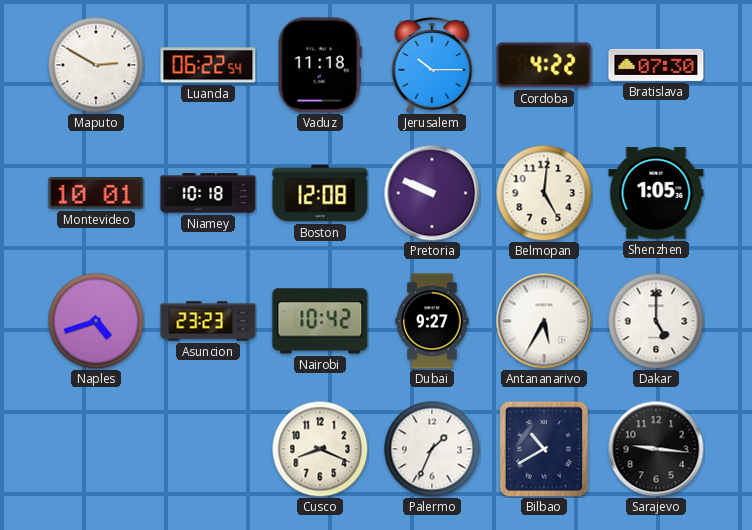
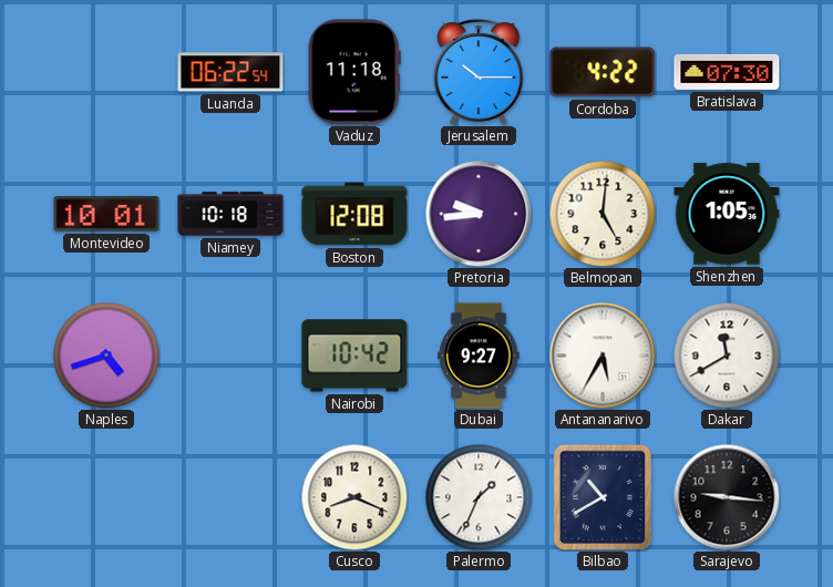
Maputo: 2:50 -> none (96, 65)
Pretoria: 9:49 -> 9:44 (479, 214)
Asuncion: 23:23 -> none (208, 321)
Dakar: 5:00 -> 11:40 (727, 356)
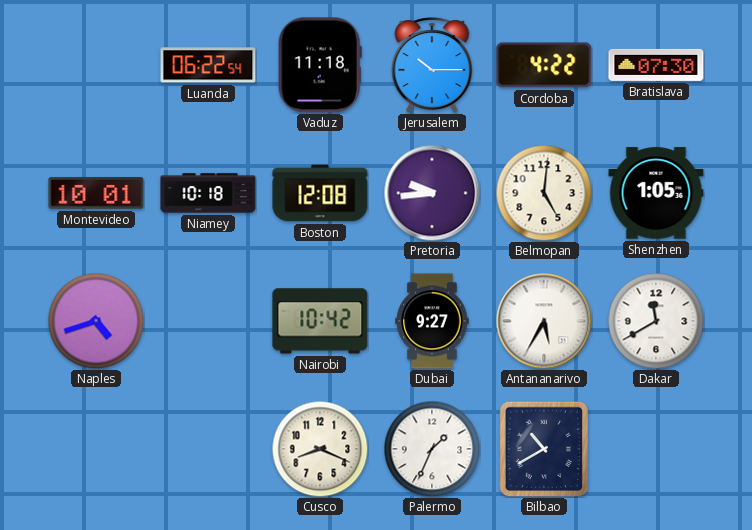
Sarajevo: 9:16 -> none (727, 497)
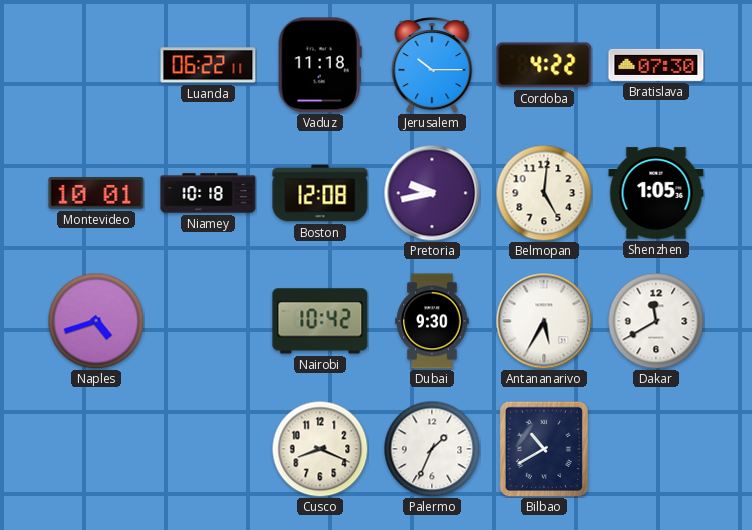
Luanda: 06:22:54 -> 06:22:11 (208, 65)
Pretoria: 9:44 -> 9:43 (432, 193)
Dubai: 9:27 -> 9:30 (432, 321)
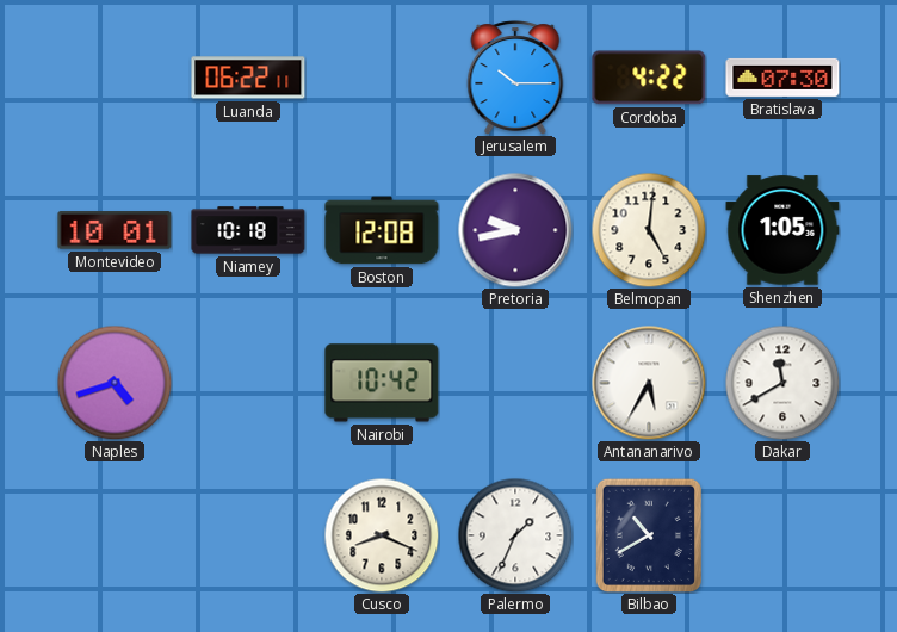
Vaduz: 11:18 -> none (320, 65)
Dubai: 9:30 -> none (432, 321)
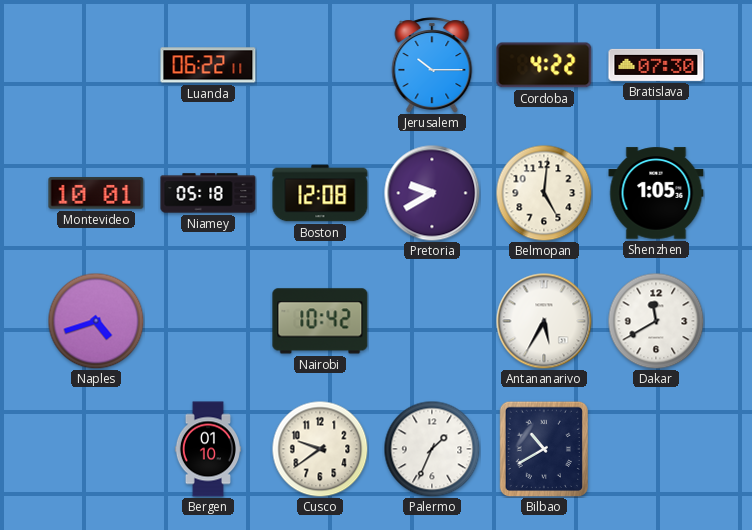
Niamey: 10:18 -> 05:18 (208, 193)
Pretoria: 9:43 -> 9:40 (432, 193)
Bergen: none -> 01:10 (208, 449)
Cusco: 8:19 -> 9:39 (320, 449)
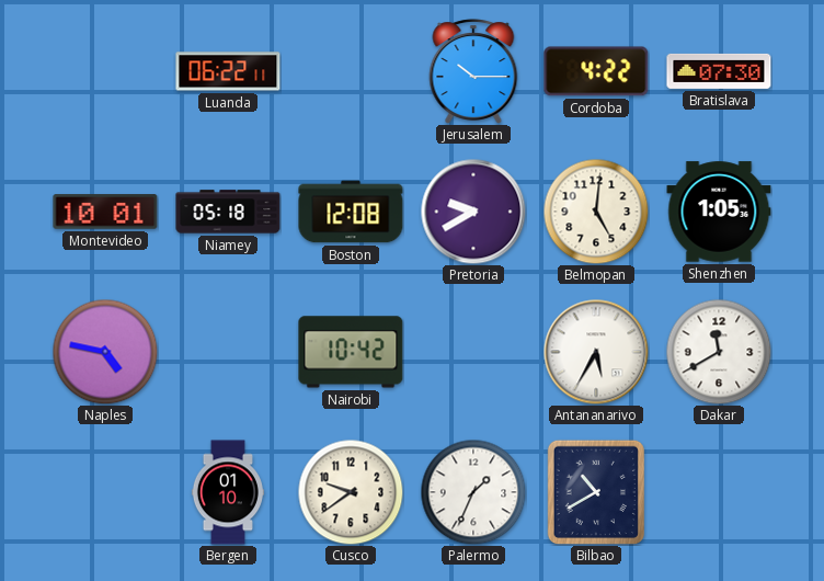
Naples: 4:42 -> 4:47 (105, 352)
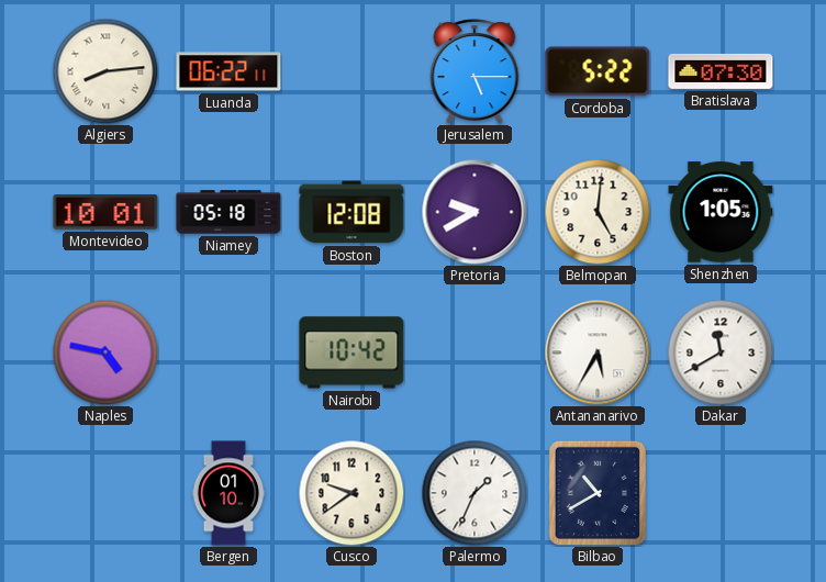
Algiers: none -> 8:14 (105, 71)
Jerusalem: 10:15 -> 5:15 (475, 71)
Cordoba: 4:22 -> 5:22 (598, 71)
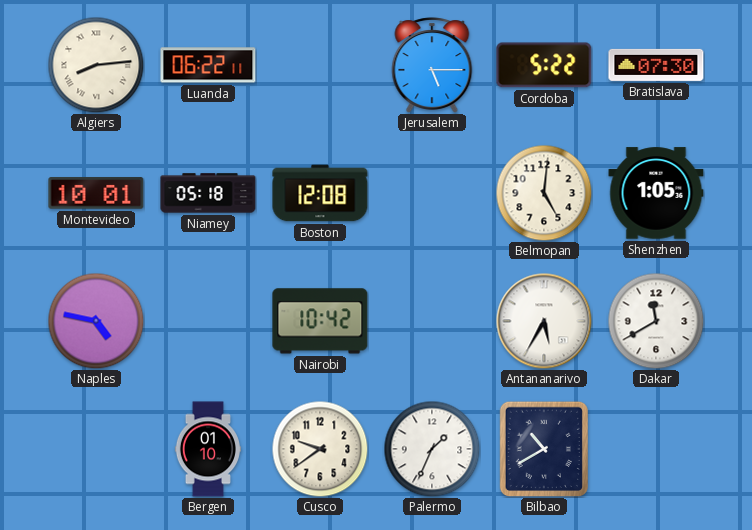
Pretoria: 9:40 -> none (475, 212)
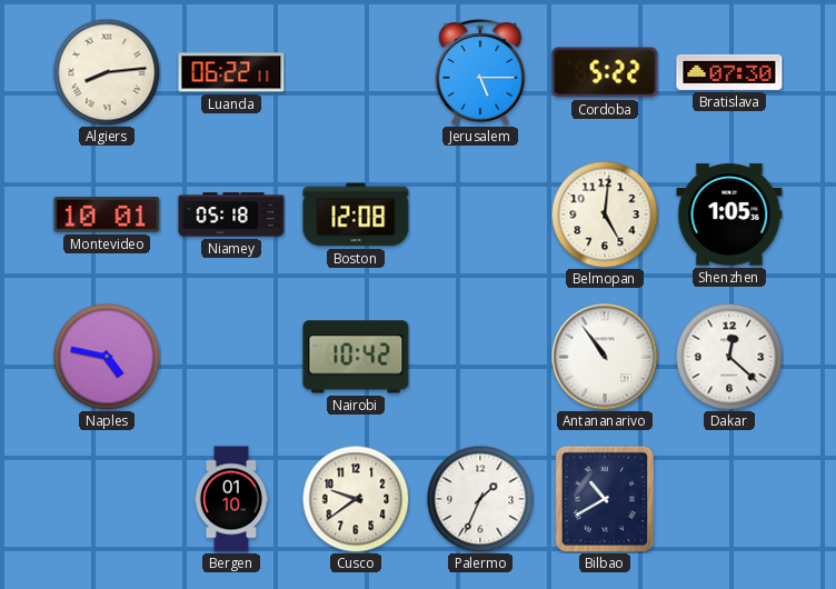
Antananarivo: 5:35 -> 10:54 (605, 357)
Dakar: 11:40 -> 12:22 (729, 357)
